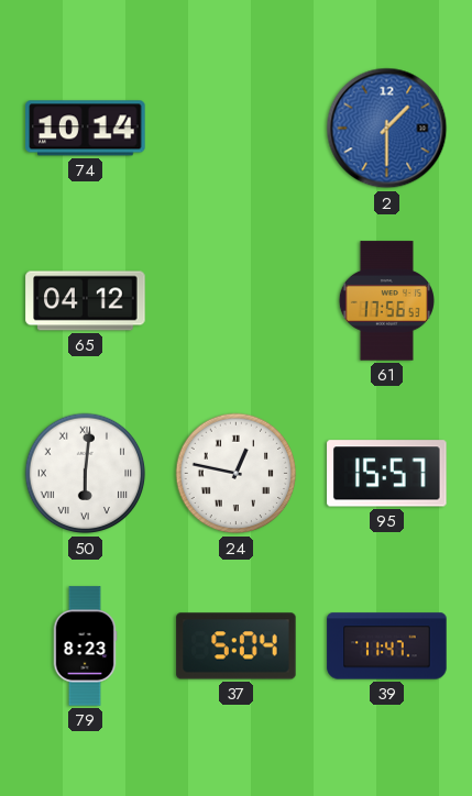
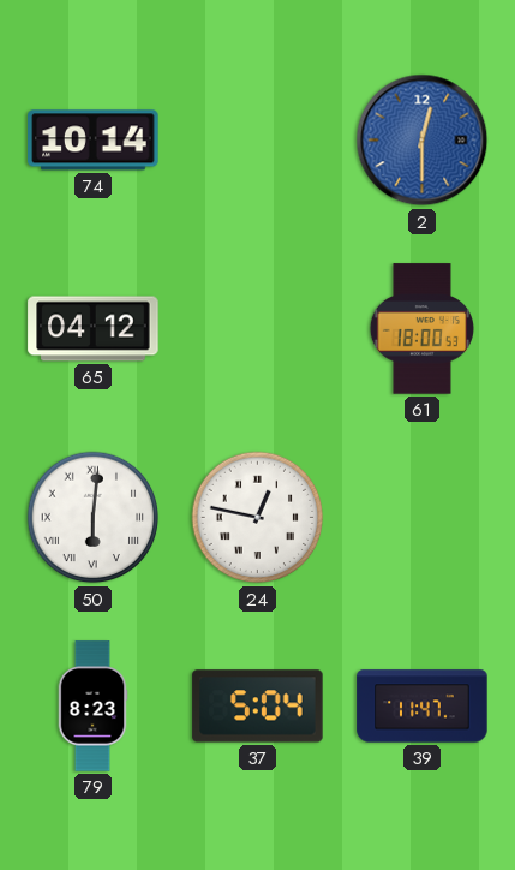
2: 1:30 -> 12:30 (423, 141)
61: 17:56 -> 18:00 (421, 329)
95: 15:57 -> none (387, 474)
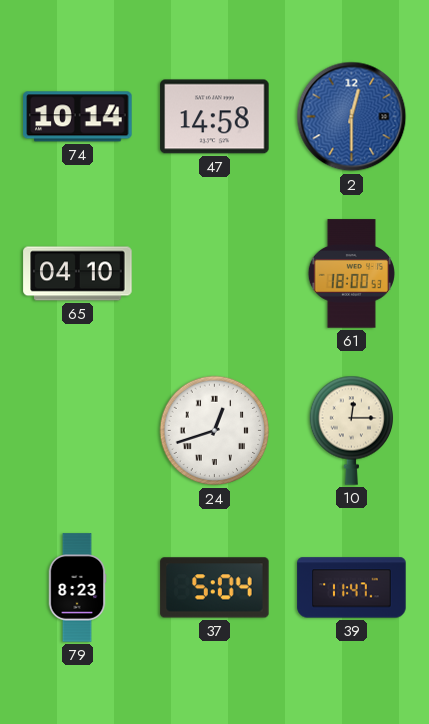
47: none -> 14:58 (215, 117)
65: 04:12 -> 04:10 (78, 274)
50: 6:01 -> none (94, 518)
24: 12:47 -> 12:42 (215, 431)
10: none -> 12:15 (352, 430)
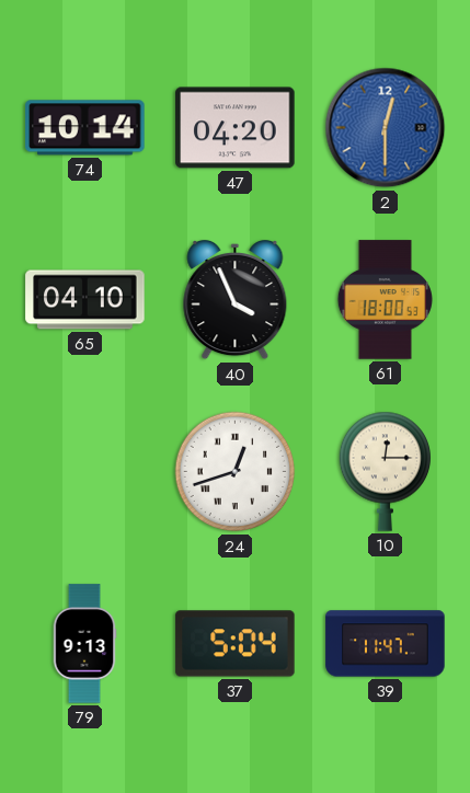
47: 14:58 -> 04:20 (236, 128)
40: none -> 3:56 (236, 301)
79: 8:23 -> 9:13 (84, 644)
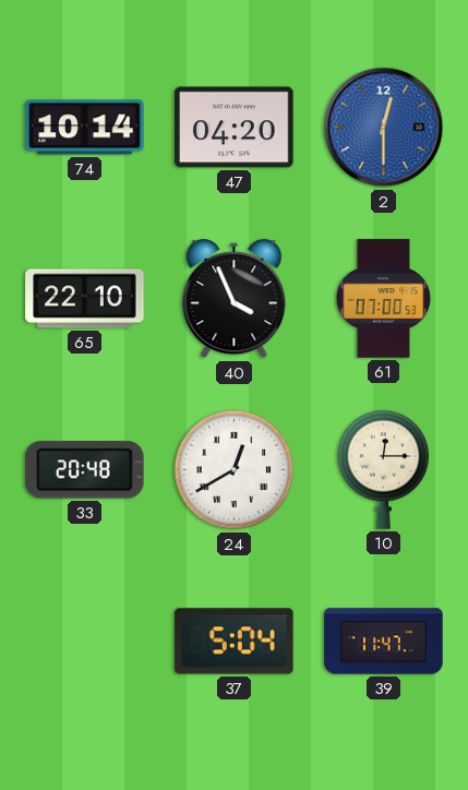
65: 04:10 -> 22:10 (85, 299)
61: 18:00 -> 07:00 (383, 299)
33: none -> 20:48 (85, 470)
24: 12:42 -> 12:40 (235, 470)
79: 9:13 -> none (84, 644)
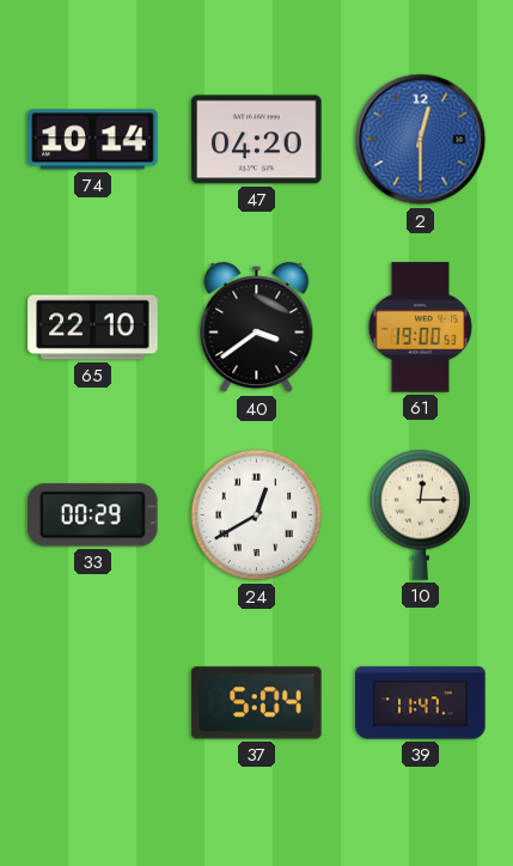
40: 3:56 -> 3:39 (257, 329)
61: 07:00 -> 19:00 (420, 328)
33: 20:48 -> 00:29 (93, 516)
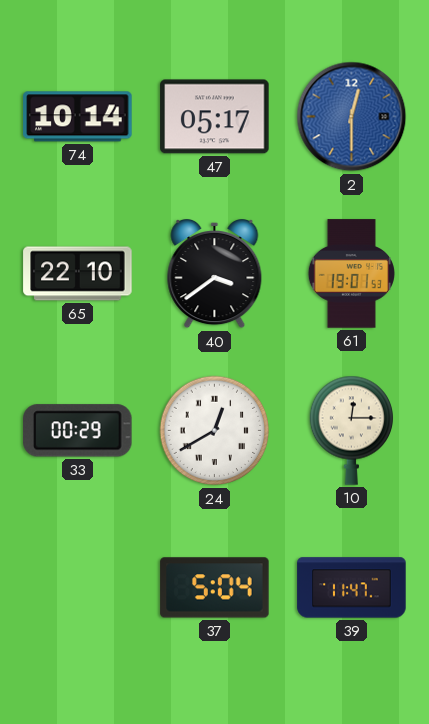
47: 04:20 -> 05:17 (215, 117)
61: 19:00 -> 19:01 (351, 274)
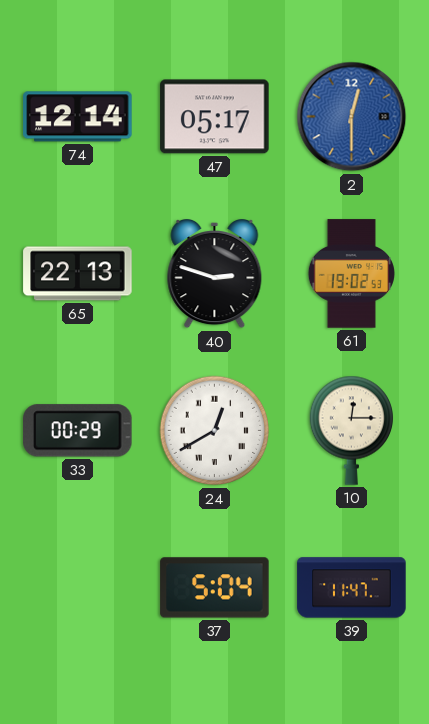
74: 10:14 -> 12:14 (78, 117)
65: 22:10 -> 22:13 (78, 274)
40: 3:39 -> 2:48 (215, 275)
61: 19:01 -> 19:02 (351, 274)
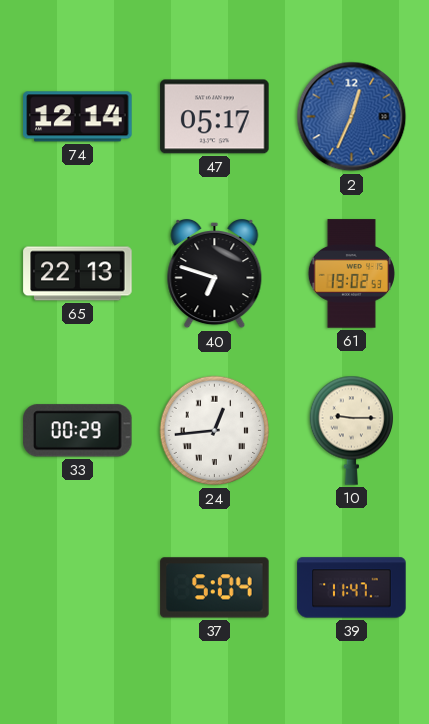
2: 12:30 -> 12:34 (352, 117)
40: 2:48 -> 6:48 (215, 275)
24: 12:40 -> 12:44 (215, 431)
10: 12:15 -> 9:15 (352, 430)
